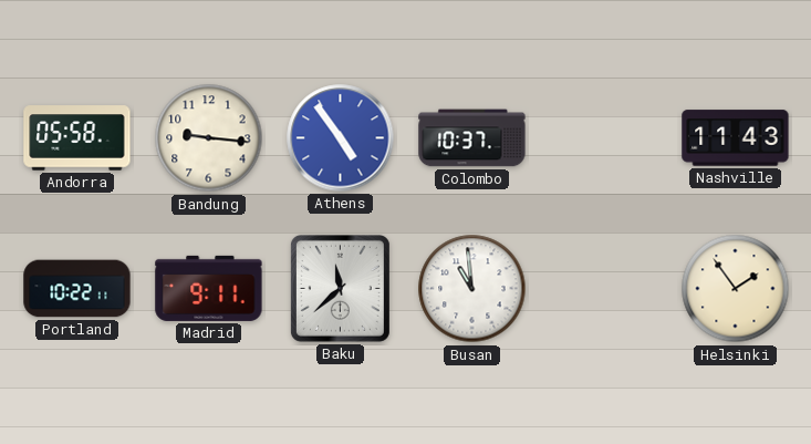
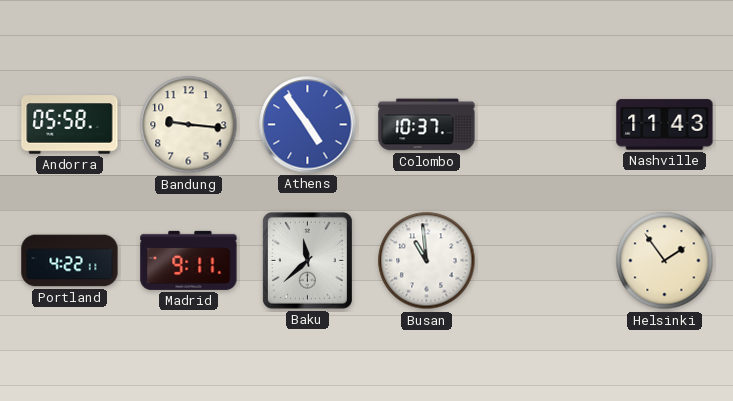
Portland: 10:22 -> 4:22 (70, 261)
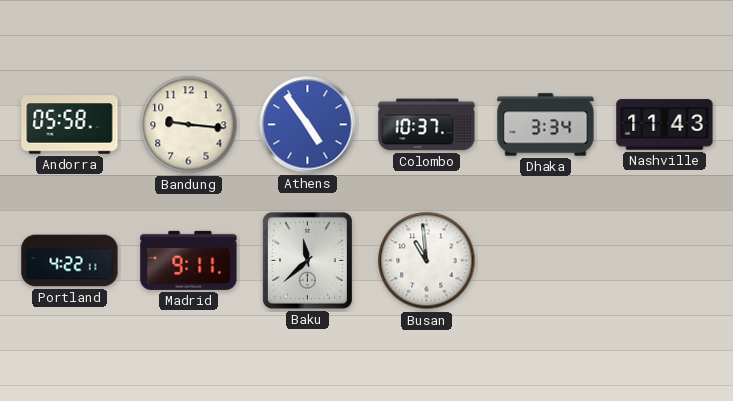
Dhaka: none -> 3:34 (546, 125)
Helsinki: 1:54 -> none (665, 261)
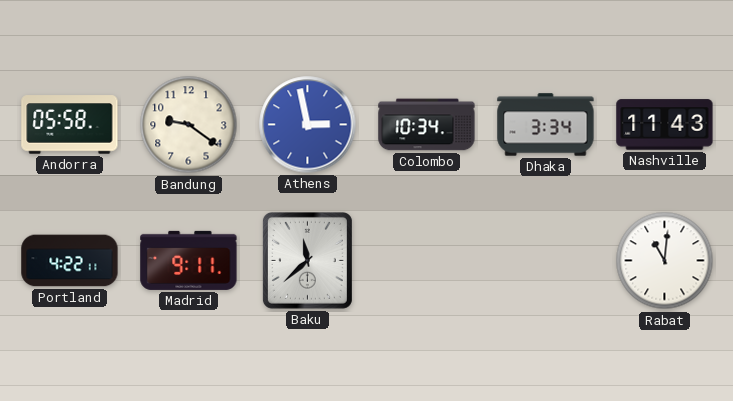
Bandung: 9:16 -> 9:21 (189, 125)
Athens: 4:54 -> 2:58 (308, 125)
Colombo: 10:37 -> 10:34 (427, 125)
Busan: 10:59 -> none (427, 261)
Rabat: none -> 11:01 (665, 261)
